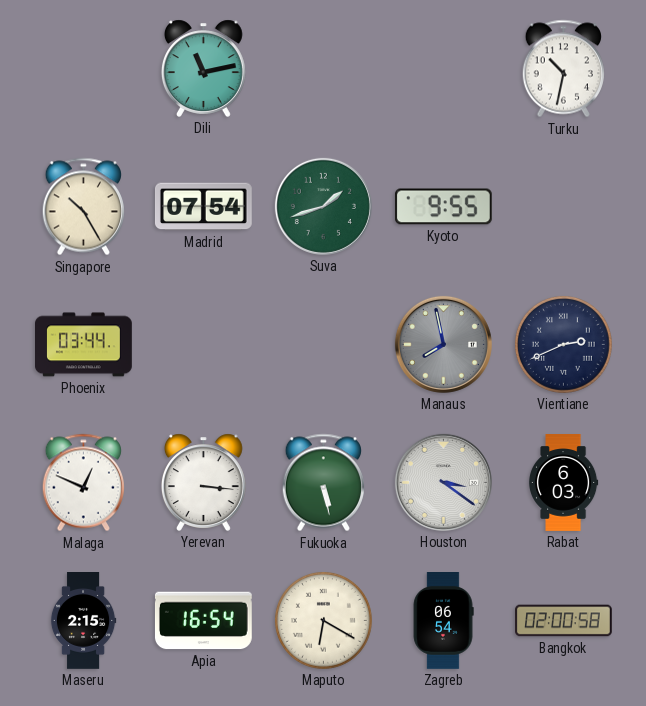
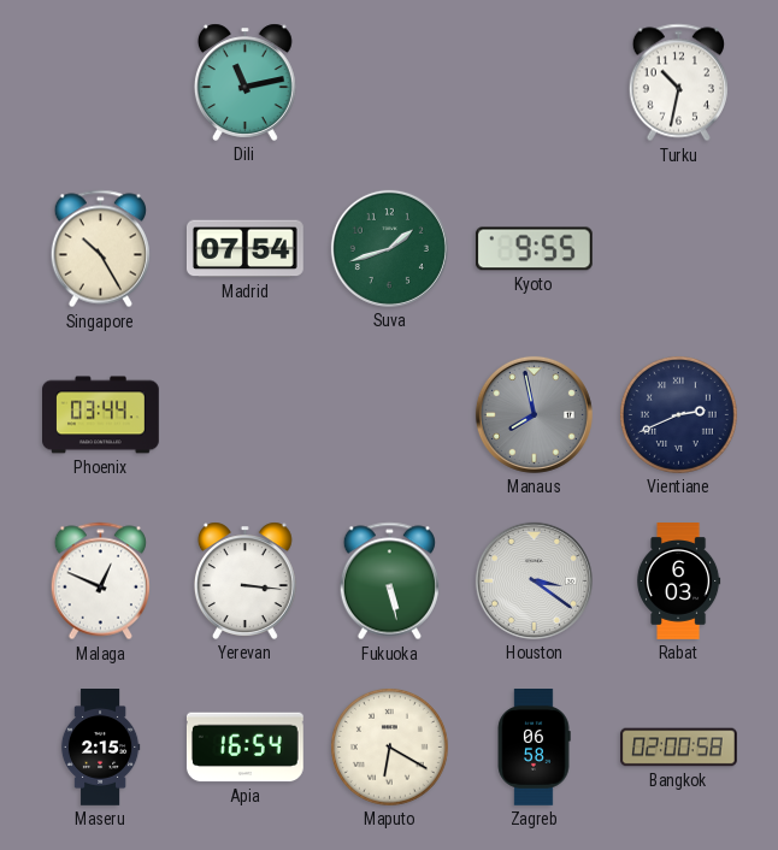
Zagreb: 06:54 -> 06:58 (534, 748)
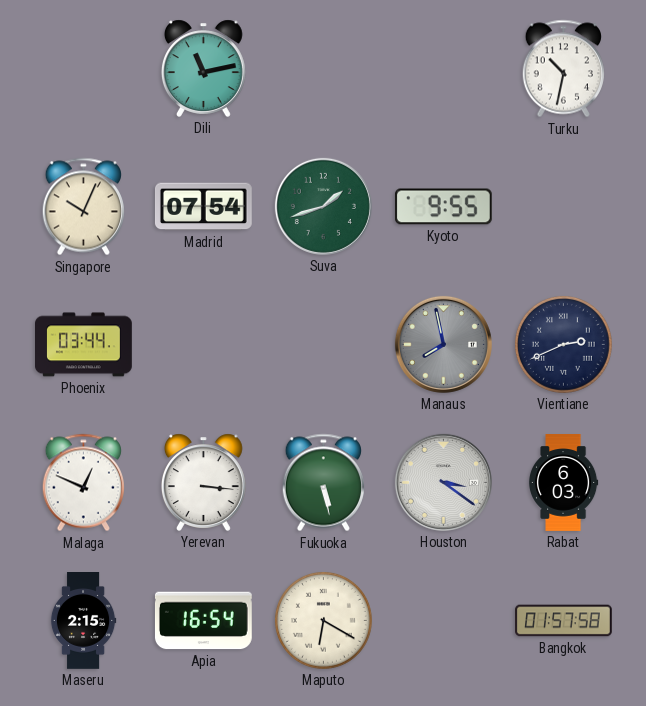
Singapore: 10:25 -> 10:04 (83, 207)
Zagreb: 06:58 -> none (534, 748)
Bangkok: 02:00 -> 01:57 (564, 621)
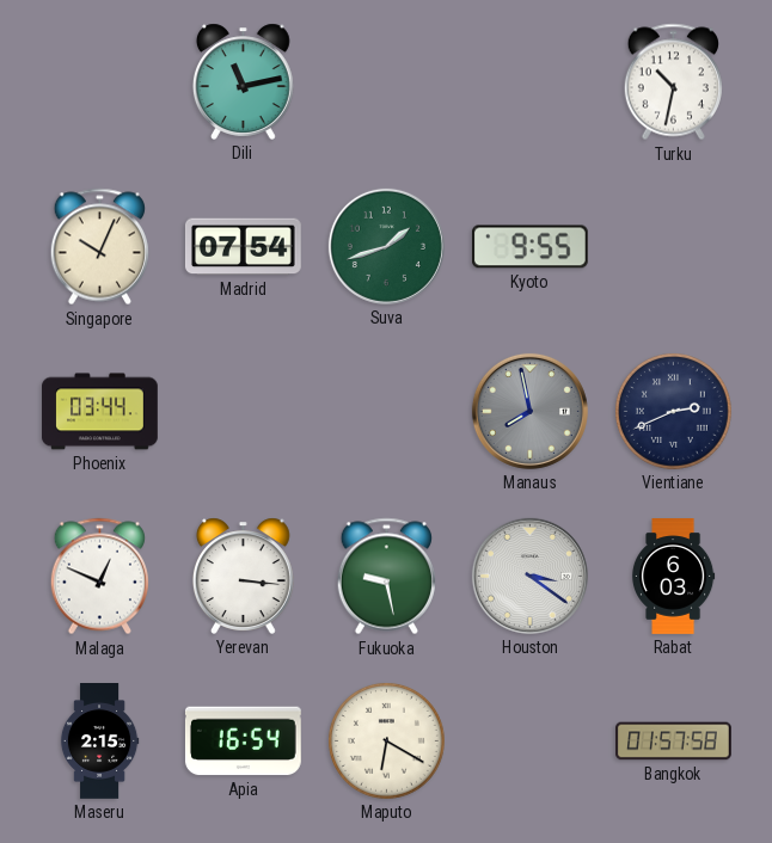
Fukuoka: 5:28 -> 9:28 (386, 577)
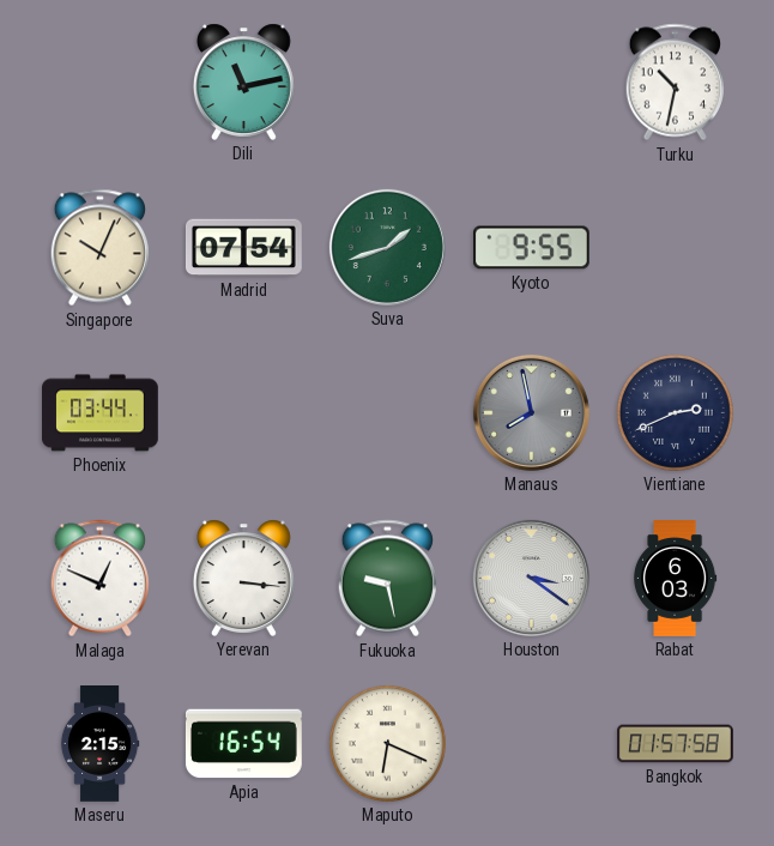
Maputo: 6:20 -> 6:19 (387, 743)
